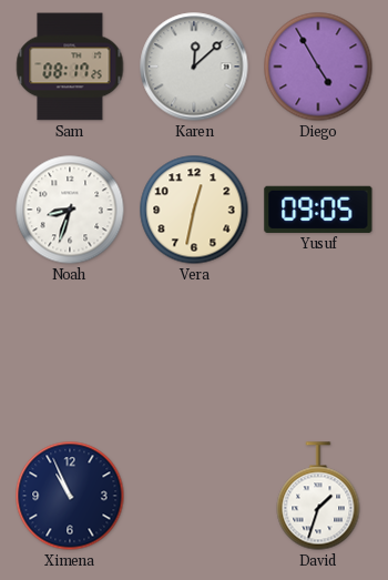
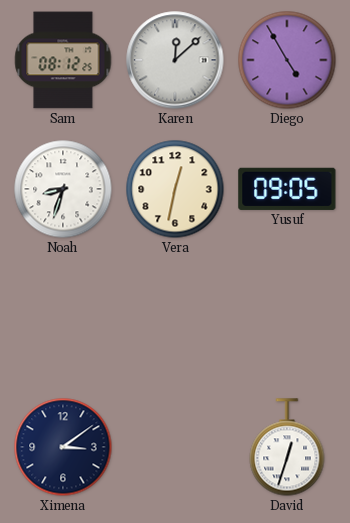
Sam: 08:17 -> 08:12 (63, 60)
Ximena: 10:56 -> 3:09 (63, 447)
David: 1:33 -> 12:33 (287, 447)
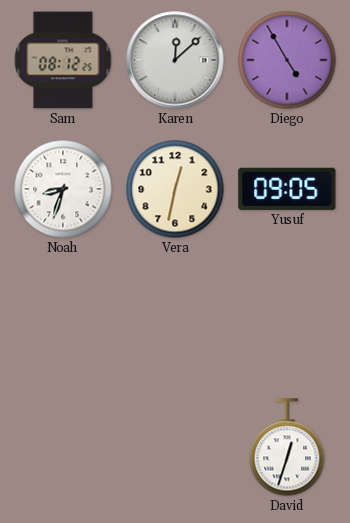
Ximena: 3:09 -> none (63, 447)
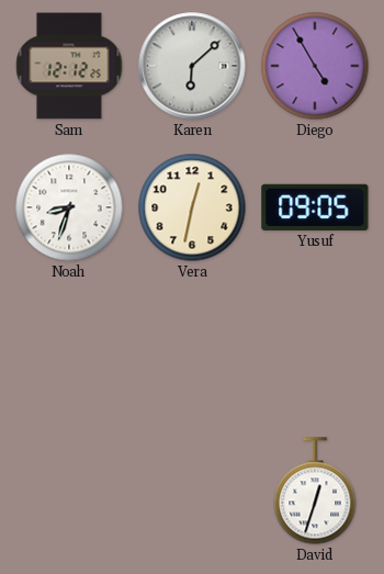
Sam: 08:12 -> 12:12 (69, 66)
Karen: 12:08 -> 6:08 (192, 66)
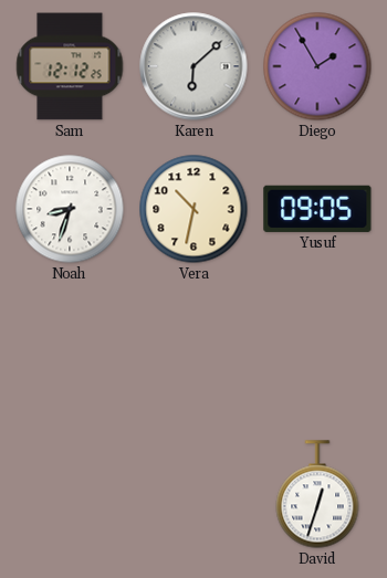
Diego: 4:55 -> 1:55 (317, 66)
Vera: 12:32 -> 10:32 (193, 209)
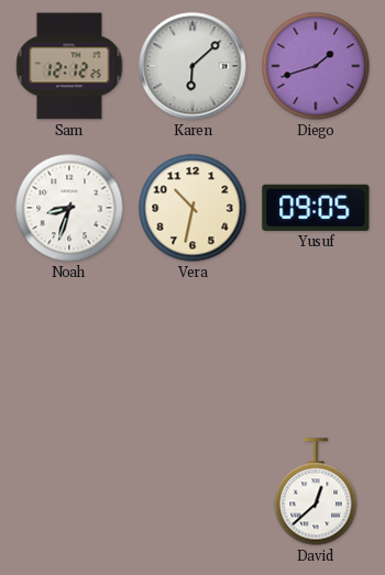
Diego: 1:55 -> 1:42 (316, 66)
David: 12:33 -> 12:38 (316, 491)
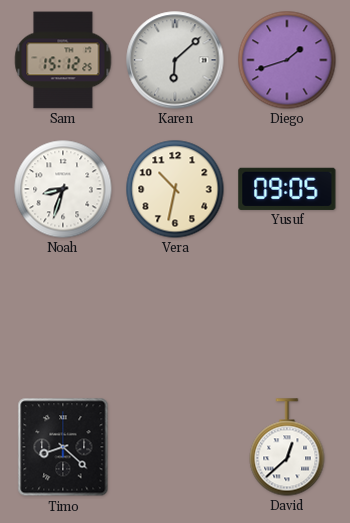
Sam: 12:12 -> 15:12 (63, 60)
Timo: none -> 8:22 (63, 447)
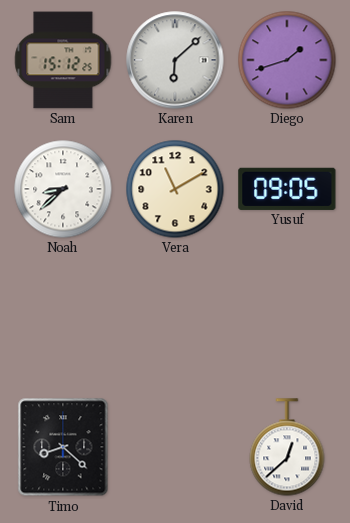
Noah: 8:33 -> 8:38 (63, 189)
Vera: 10:32 -> 11:10 (175, 189)
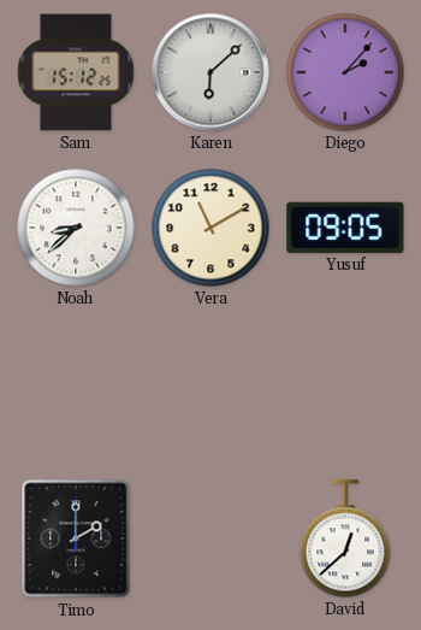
Diego: 1:42 -> 2:07 (345, 72)
Timo: 8:22 -> 2:00 (76, 538)
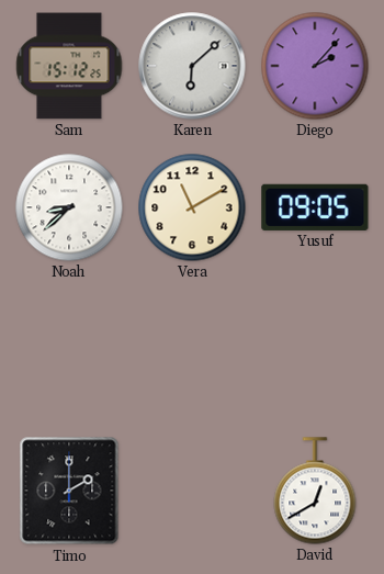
David: 12:38 -> 12:40 (315, 491)
